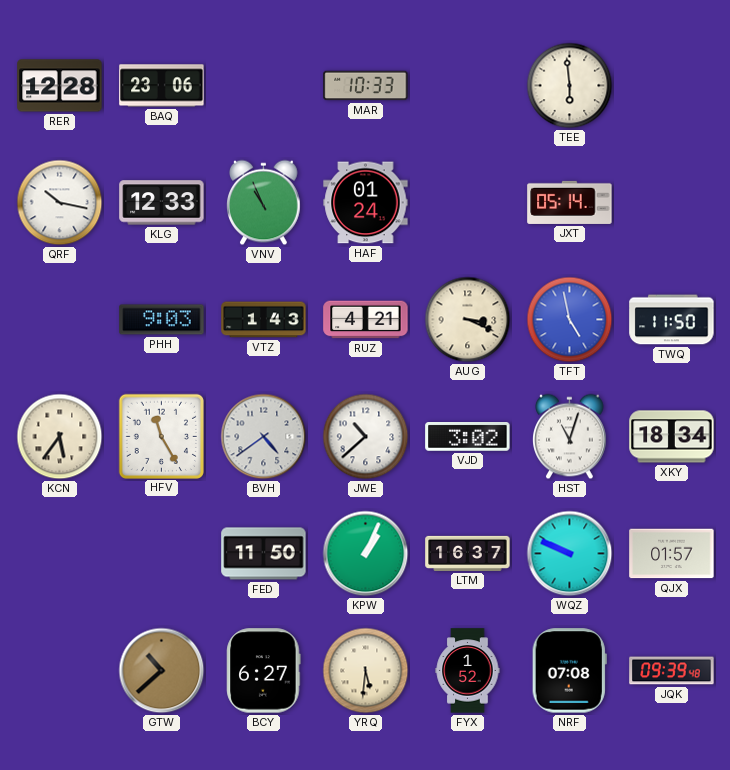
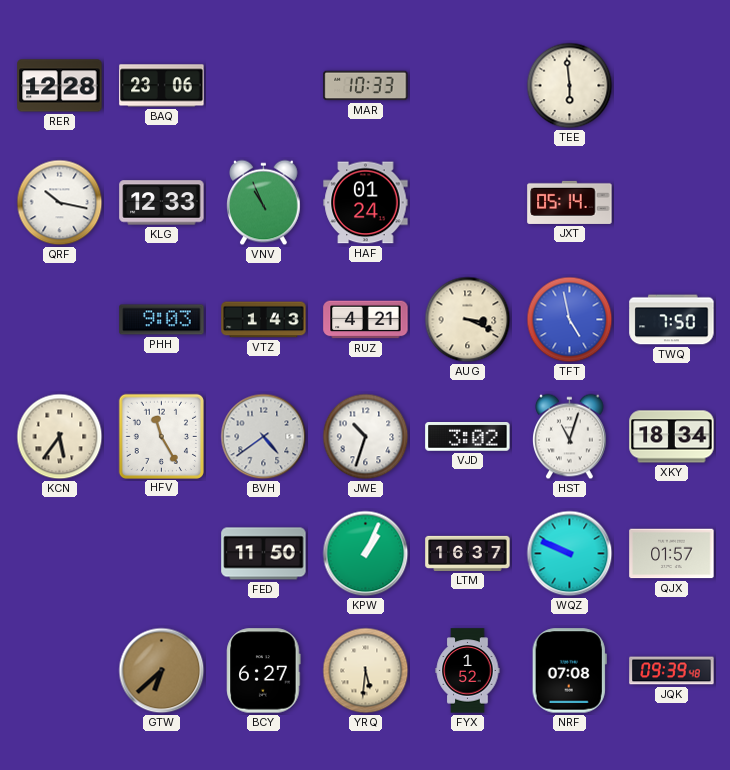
TWQ: 11:50 -> 7:50 (672, 320)
JWE: 10:38 -> 10:33 (366, 437)
GTW: 10:38 -> 6:38 (162, 671)
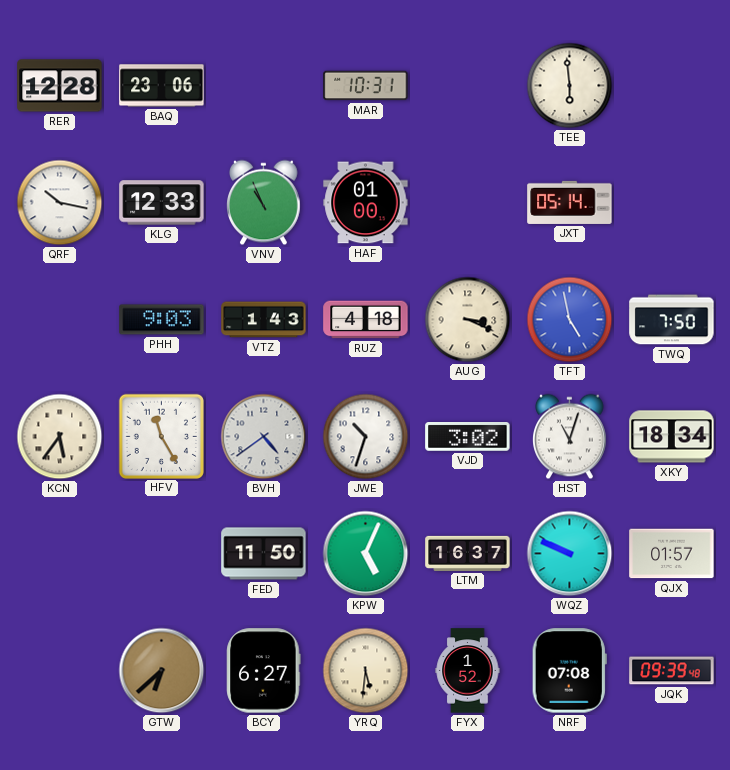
MAR: 10:33 -> 10:31 (366, 86)
HAF: 01:24 -> 01:00 (366, 203)
RUZ: 4:21 -> 4:18 (366, 320)
KPW: 1:04 -> 5:04 (366, 554)
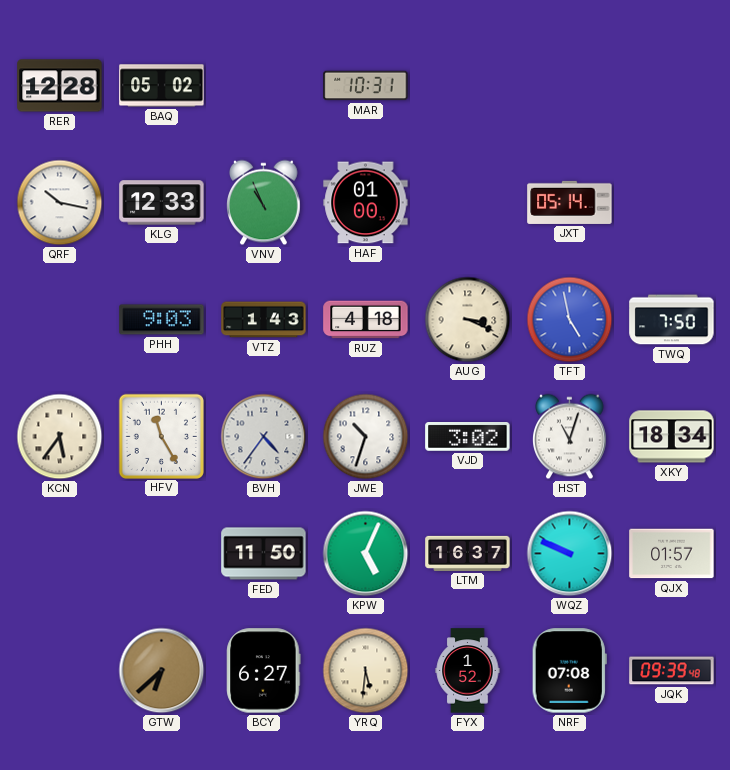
BAQ: 23:06 -> 05:02 (162, 86)
TEE: 5:59 -> none (570, 86)
BVH: 4:39 -> 4:36 (264, 437)
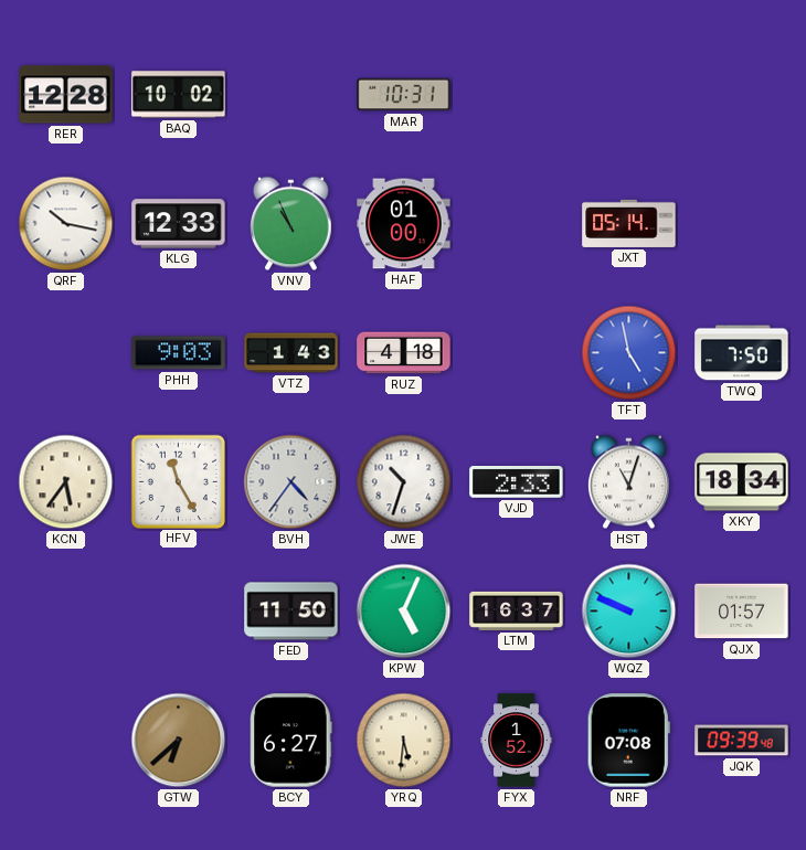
BAQ: 05:02 -> 10:02 (179, 95)
AUG: 3:19 -> none (468, 320)
VJD: 3:02 -> 2:33 (517, 482)
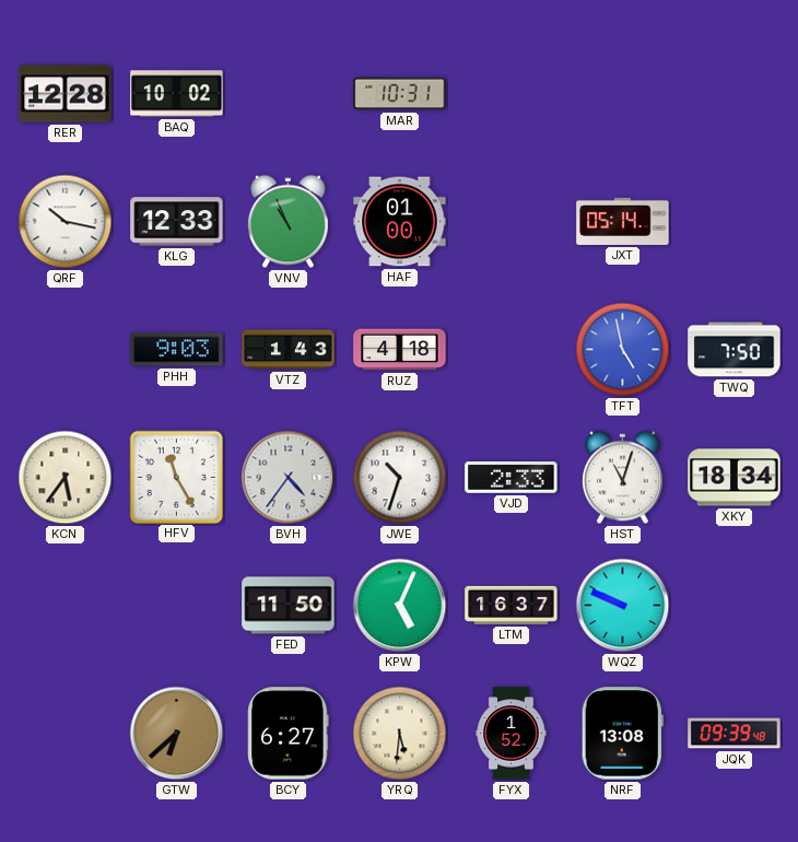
QJX: 01:57 -> none (742, 612)
NRF: 07:08 -> 13:08 (622, 734)
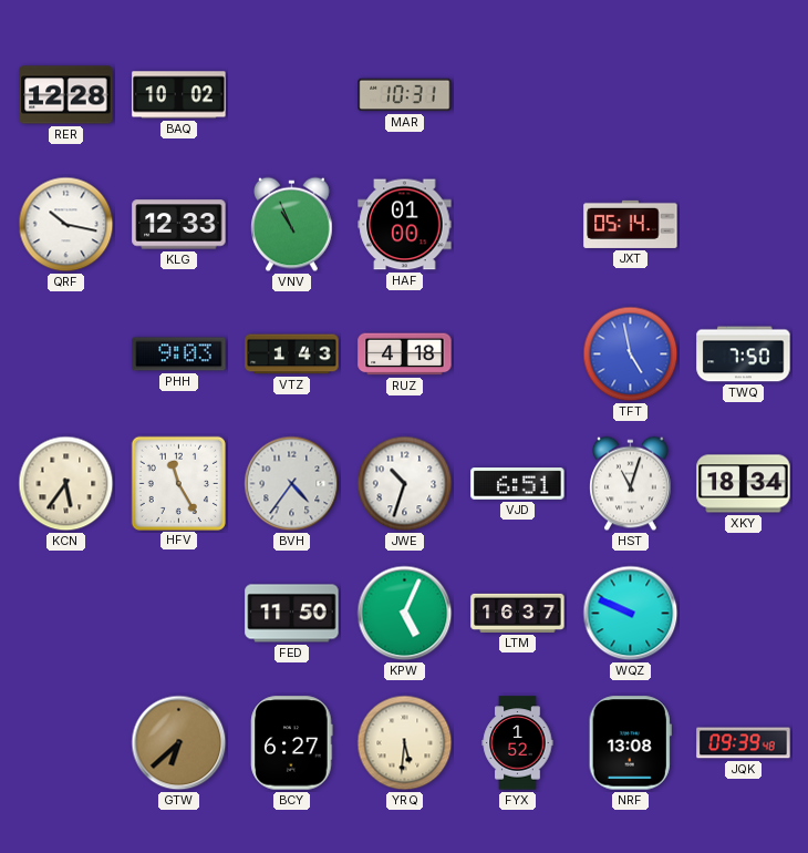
VJD: 2:33 -> 6:51 (518, 484)
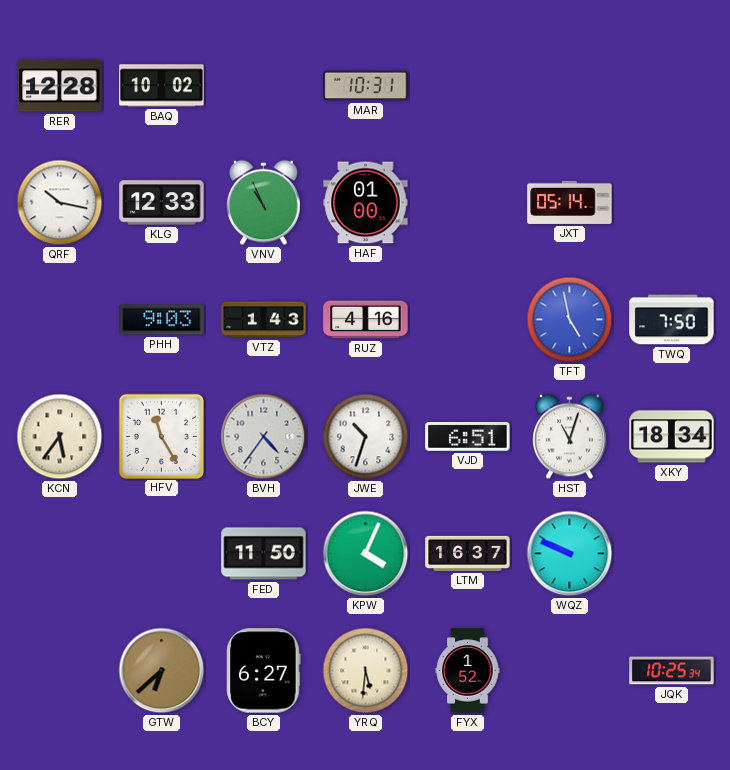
RUZ: 4:18 -> 4:16 (366, 320)
KPW: 5:04 -> 4:04 (366, 554)
NRF: 13:08 -> none (630, 743)
JQK: 09:39 -> 10:25 (672, 671)
